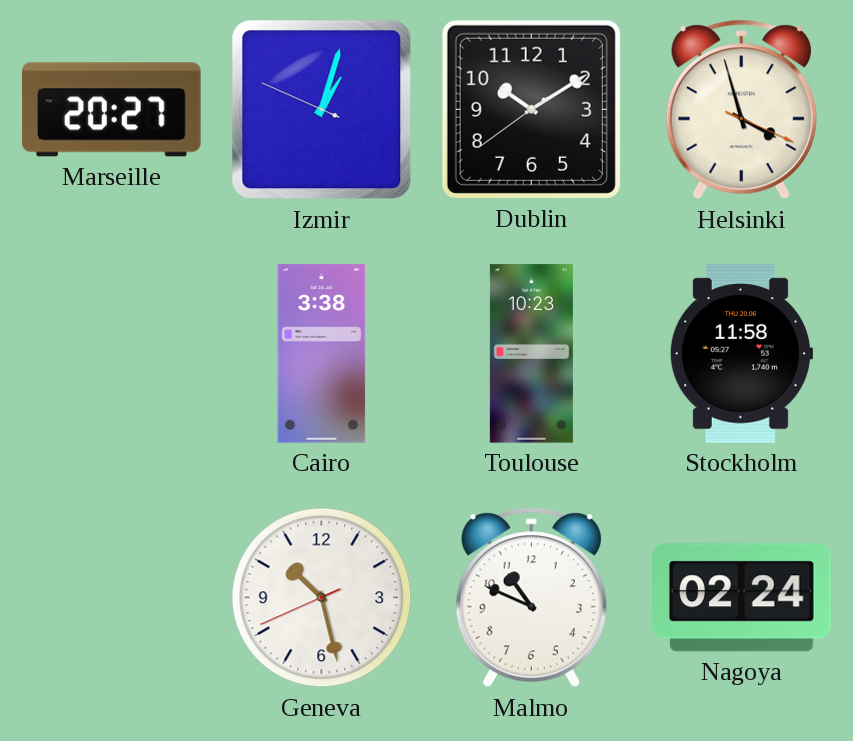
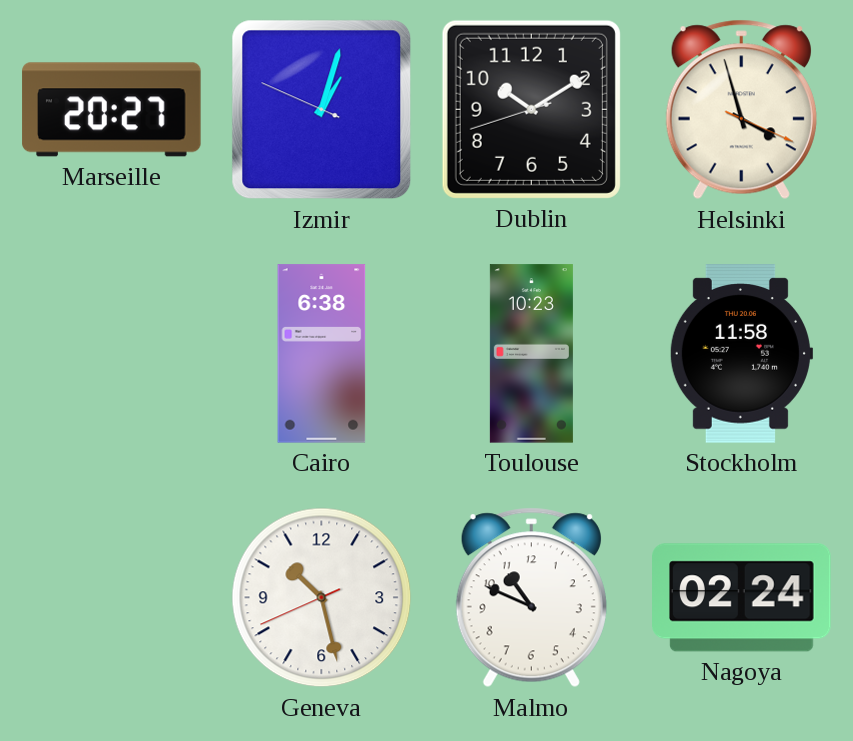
Dublin: 10:09:39 -> 10:09:42 (531, 109)
Cairo: 3:38 -> 6:38 (322, 354)
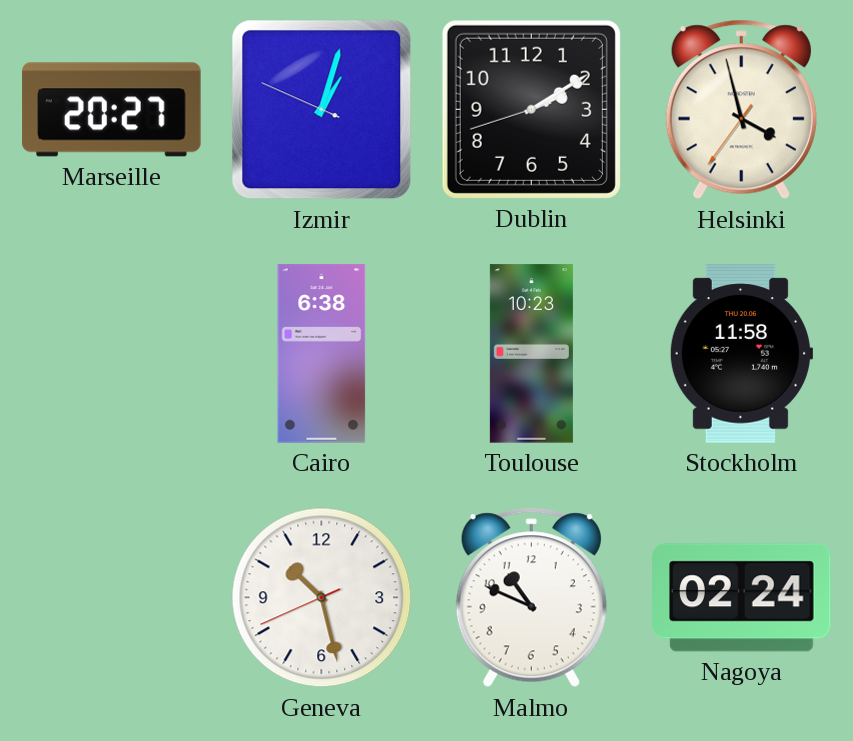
Dublin: 10:09 -> 2:09 (531, 109)
Helsinki: 3:57:19 -> 3:57:36 (741, 110)
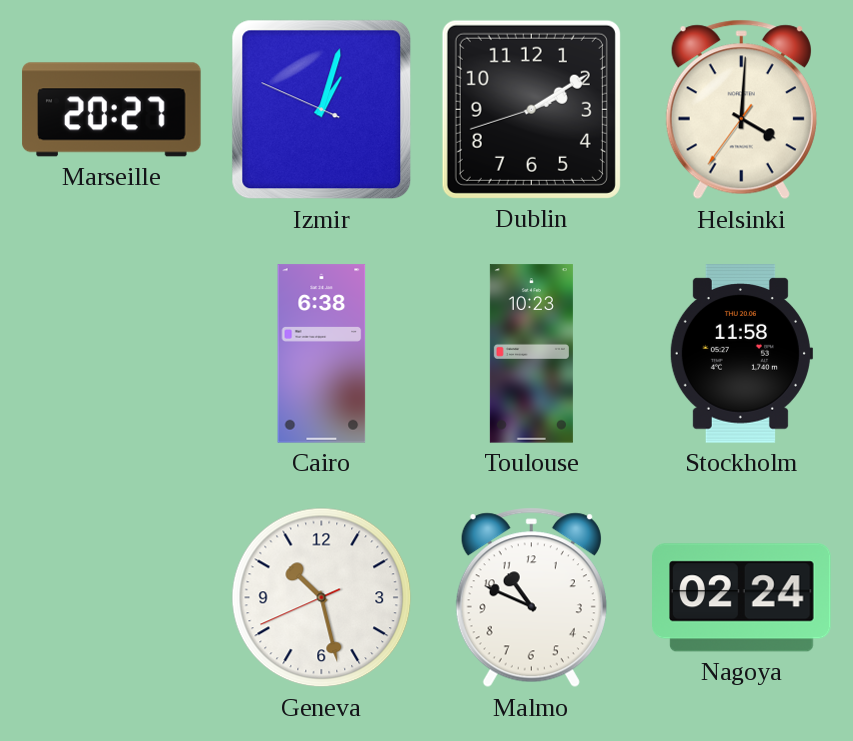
Helsinki: 3:57 -> 4:00 (741, 110)
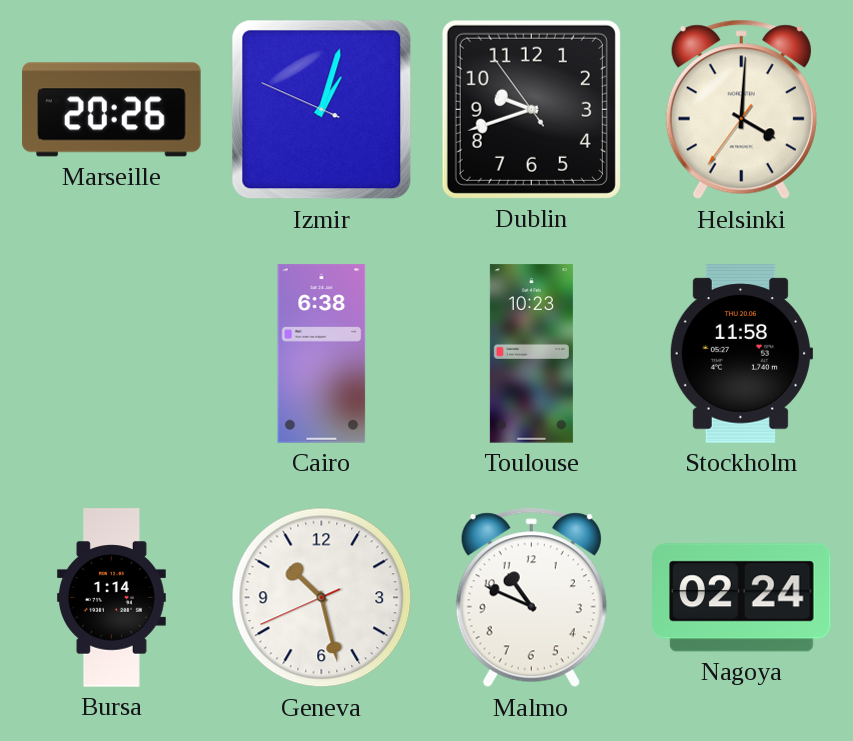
Marseille: 20:27 -> 20:26 (112, 110)
Dublin: 2:09 -> 9:41 (531, 109)
Bursa: none -> 1:14 (111, 598)
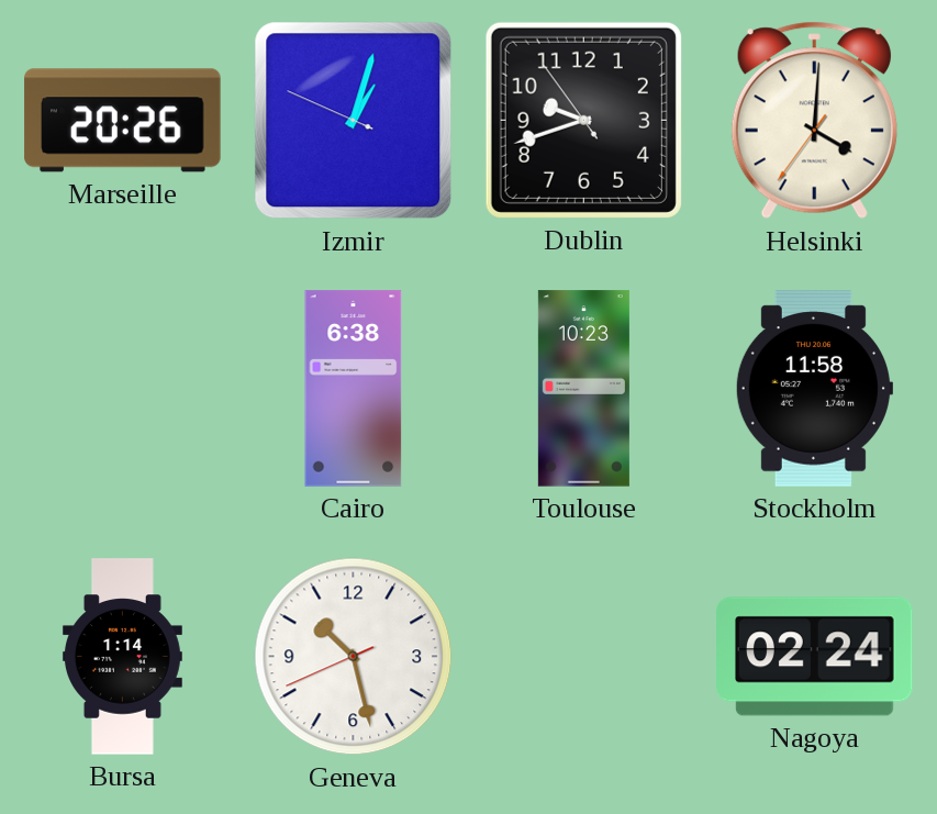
Malmo: 10:49 -> none (531, 598)
